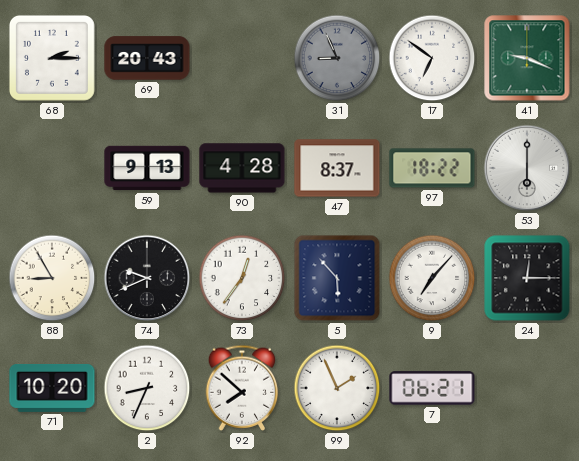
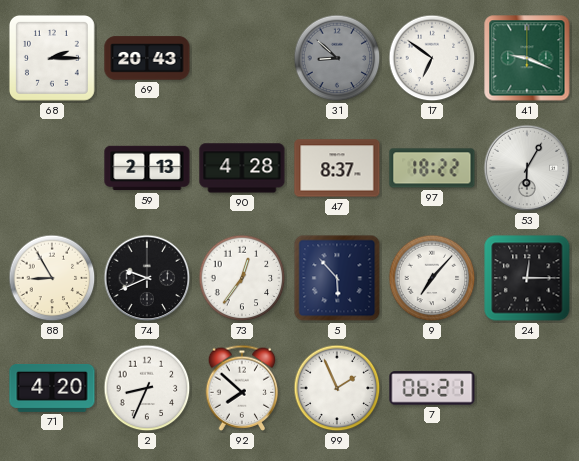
31: 8:56 -> 8:52 (337, 58)
59: 9:13 -> 2:13 (147, 168)
53: 6:00 -> 6:05 (527, 168)
71: 10:20 -> 4:20 (52, 388)
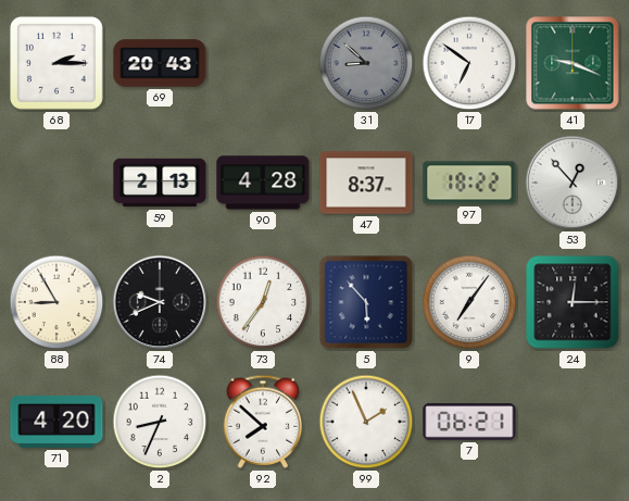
53: 6:05 -> 12:53 (573, 183)
9: 7:07 -> 7:06 (469, 302)
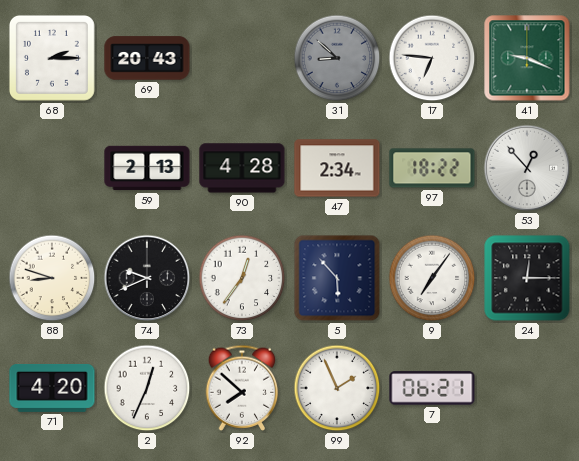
17: 6:51 -> 6:46 (432, 58)
47: 8:37 -> 2:34 (337, 168)
88: 8:55 -> 8:48 (52, 278)
2: 8:34 -> 12:34 (147, 388)
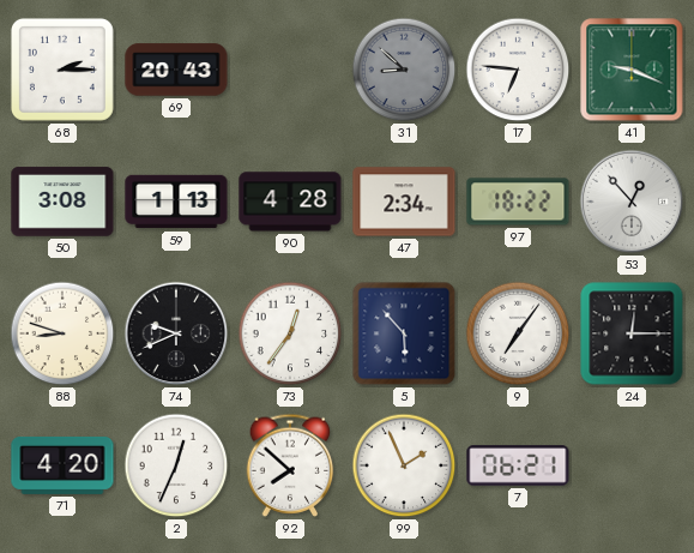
50: none -> 3:08 (62, 202)
59: 2:13 -> 1:13 (176, 202)
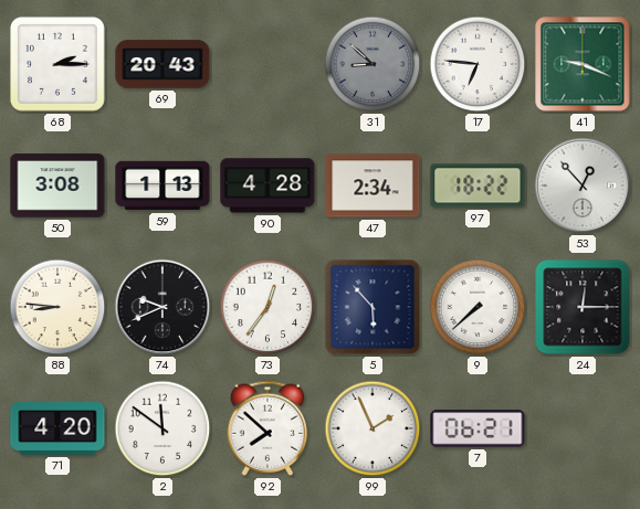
88: 8:48 -> 8:46 (57, 307)
9: 7:06 -> 7:38 (478, 307)
2: 12:34 -> 11:51 (162, 428)
